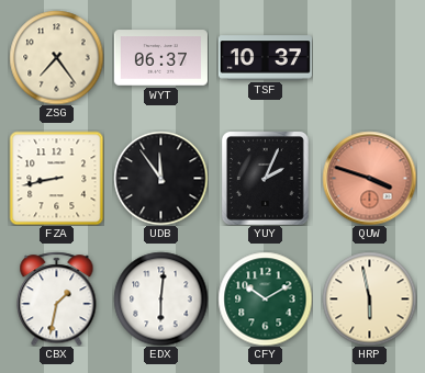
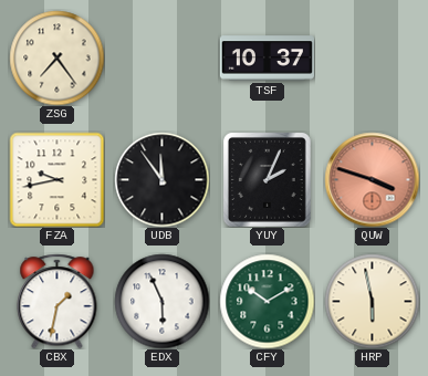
WYT: 06:37 -> none (160, 58)
FZA: 8:43 -> 9:43 (56, 179)
EDX: 6:01 -> 5:56 (161, 301)
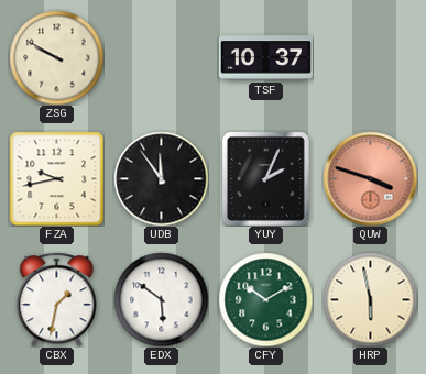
ZSG: 7:24 -> 9:50 (56, 57)
EDX: 5:56 -> 5:51 (161, 299)
